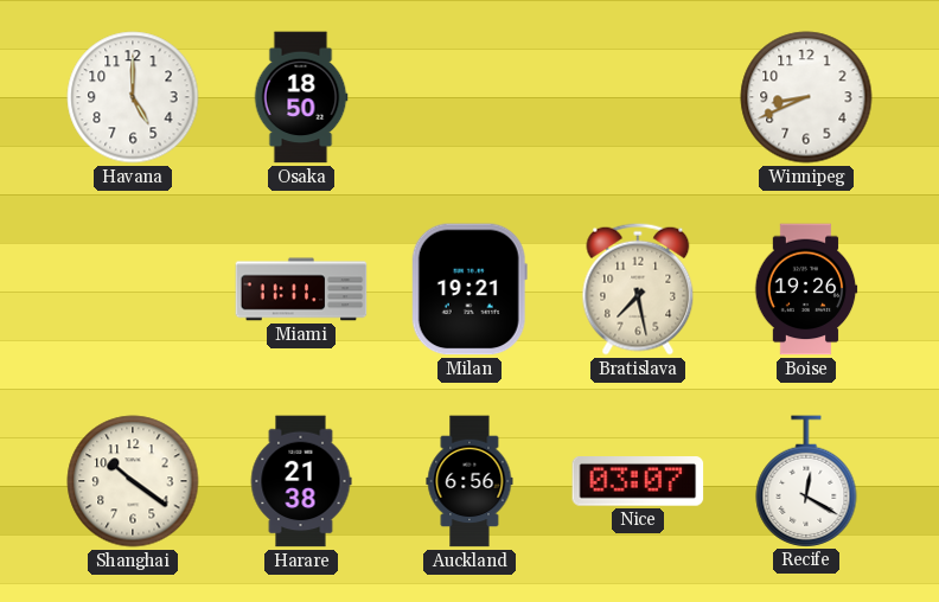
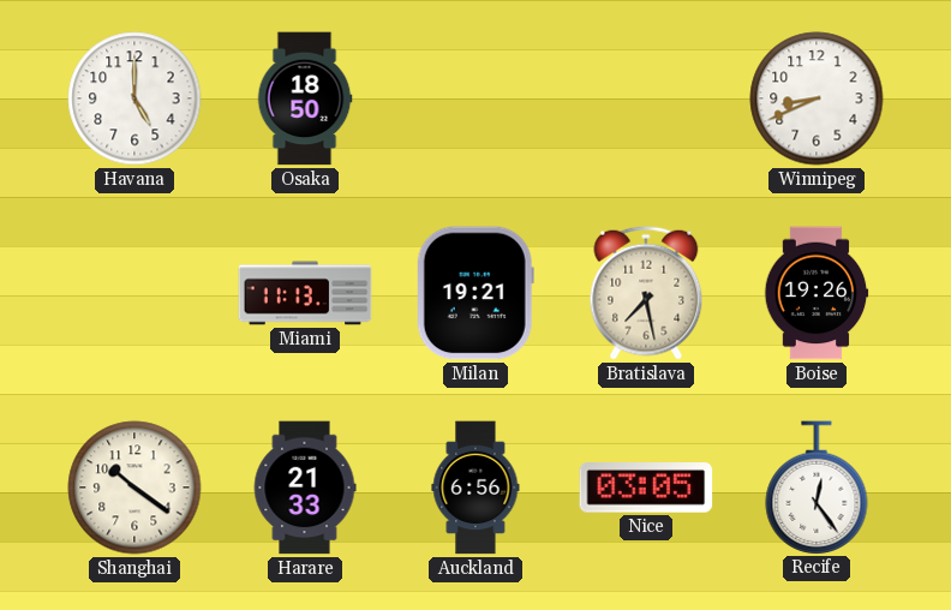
Miami: 11:11 -> 11:13 (305, 293)
Harare: 21:38 -> 21:33 (305, 488)
Nice: 03:07 -> 03:05 (646, 488)
Recife: 12:20 -> 12:24 (817, 488)
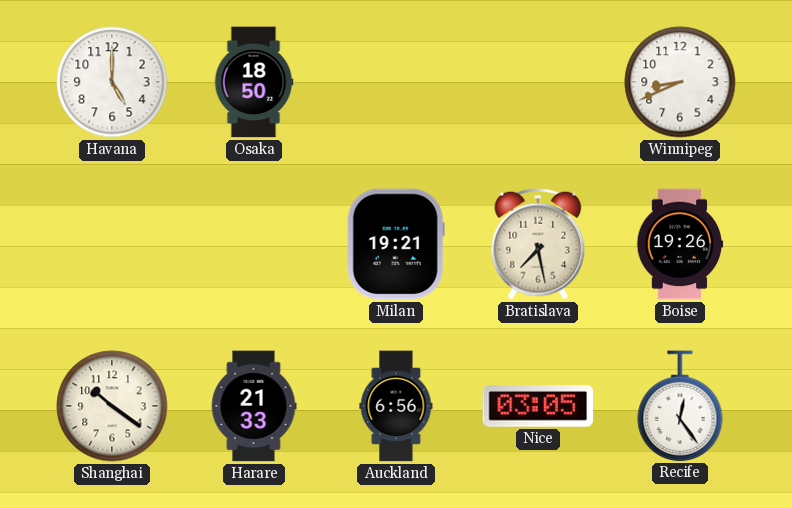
Miami: 11:13 -> none (305, 293)
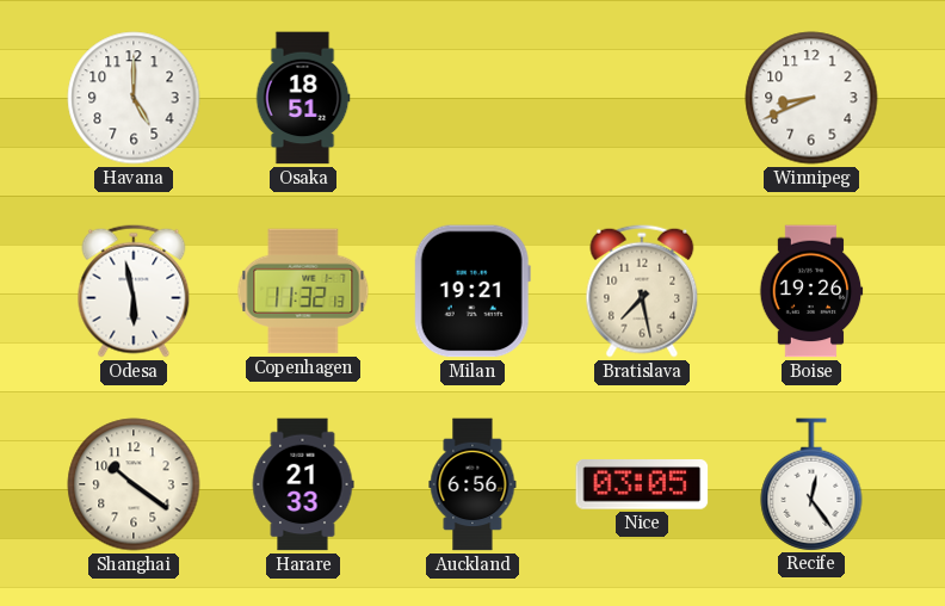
Osaka: 18:50 -> 18:51 (303, 98)
Odesa: none -> 5:58 (134, 291)
Copenhagen: none -> 11:32 (303, 291)
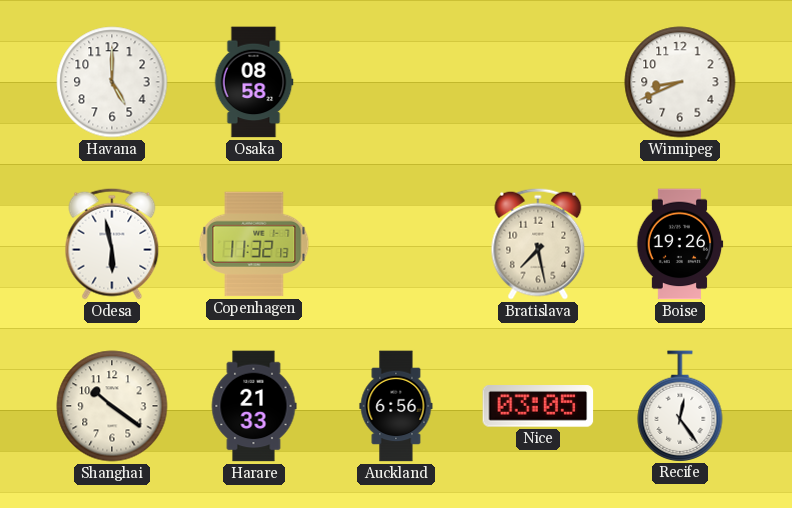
Osaka: 18:51 -> 08:58 (254, 82)
Milan: 19:21 -> none (472, 291)
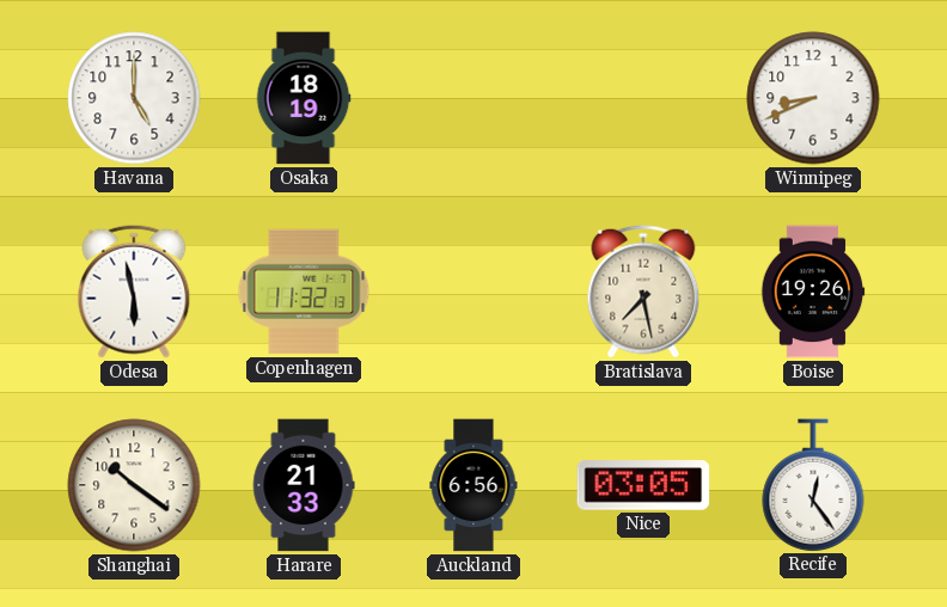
Osaka: 08:58 -> 18:19 (304, 98)
